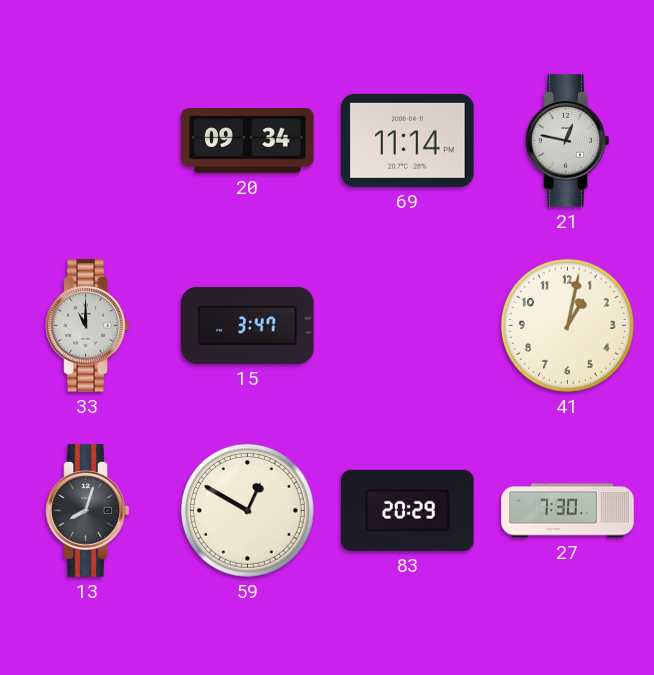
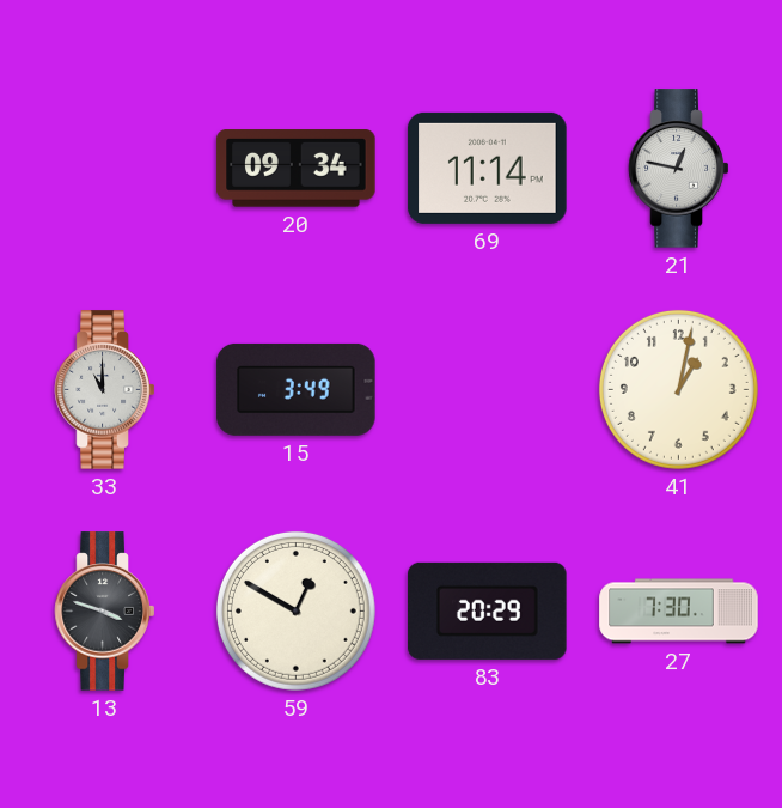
15: 3:47 -> 3:49 (297, 389)
13: 8:03 -> 3:48 (105, 612)
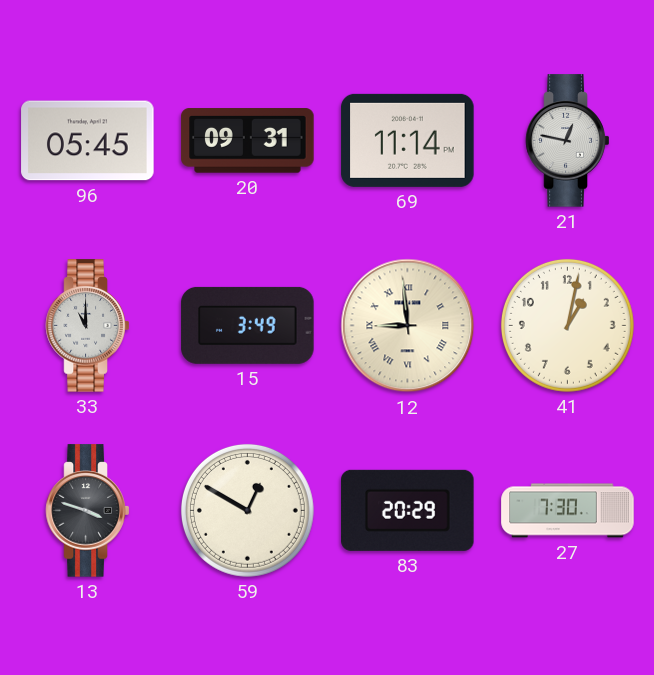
96: none -> 05:45 (88, 141)
20: 09:34 -> 09:31 (248, 141)
12: none -> 8:59 (408, 326)
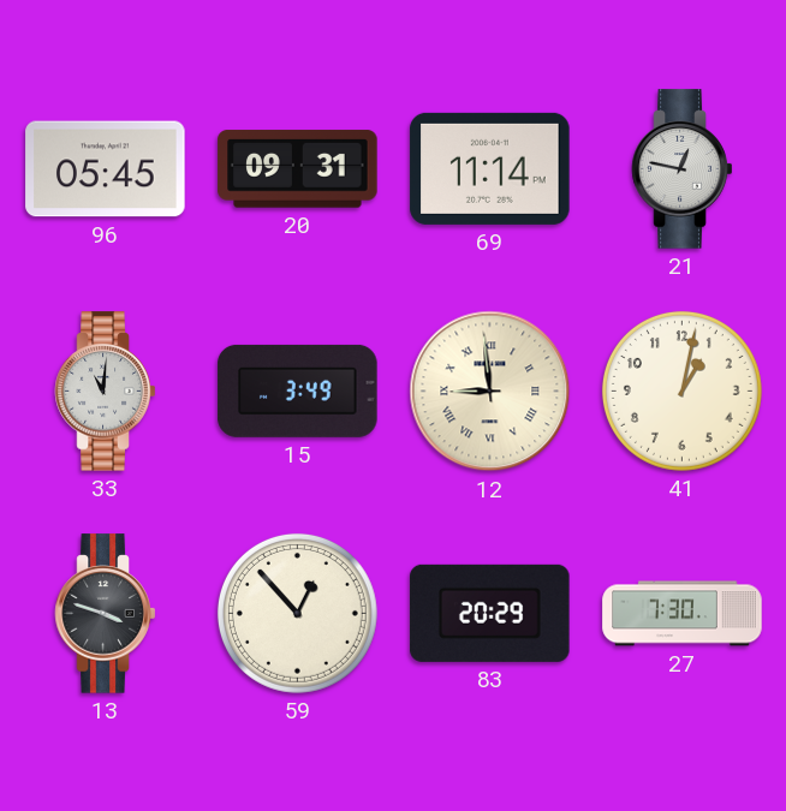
33: 11:00 -> 11:01 (106, 392)
59: 12:50 -> 12:53 (297, 613)
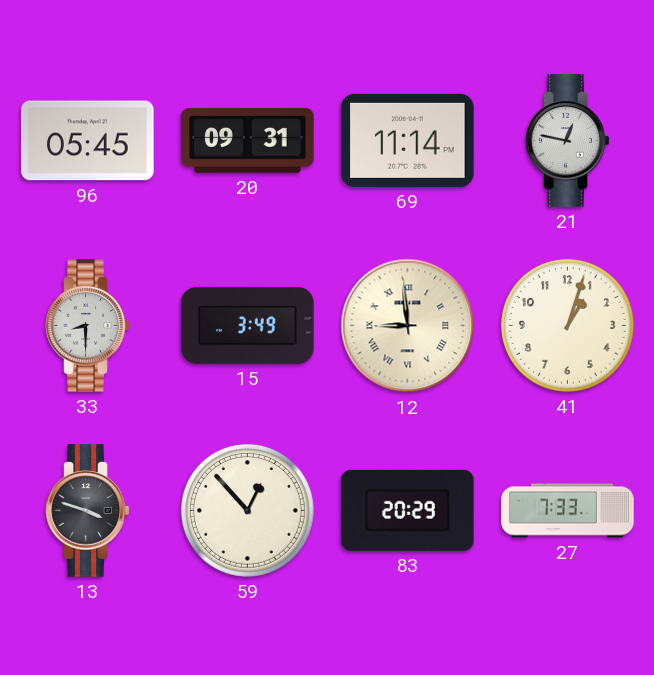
33: 11:01 -> 8:30 (88, 326)
41: 1:02 -> 1:03 (567, 325)
27: 7:30 -> 7:33 (568, 511)
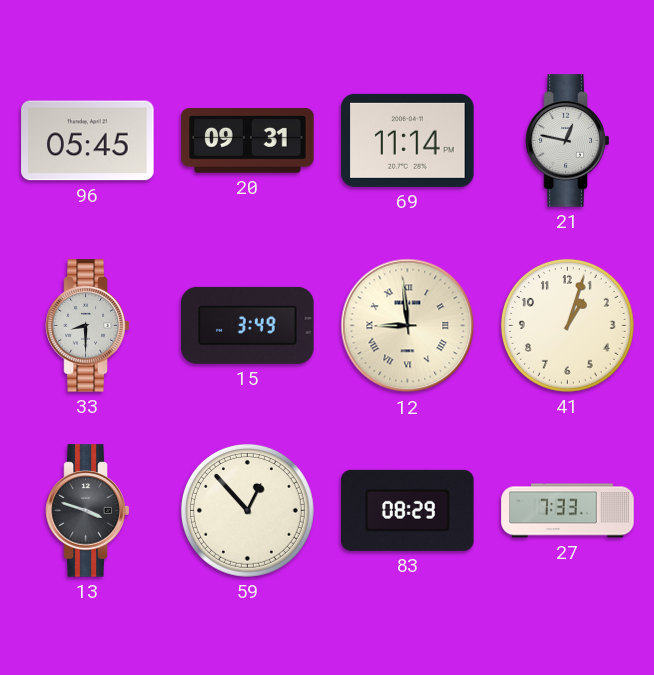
83: 20:29 -> 08:29 (408, 510)
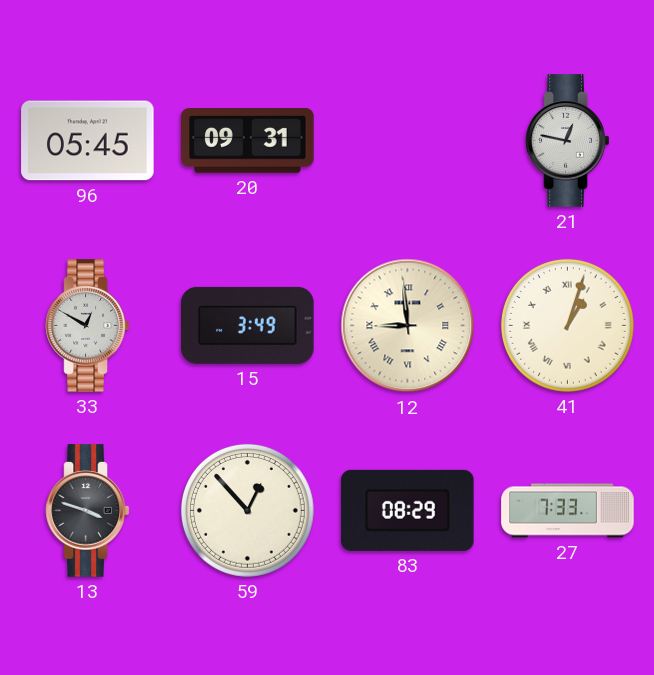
69: 11:14 -> none (408, 140)
33: 8:30 -> 12:50 (88, 326)
41 numerals: Arabic -> Roman (567, 325)
